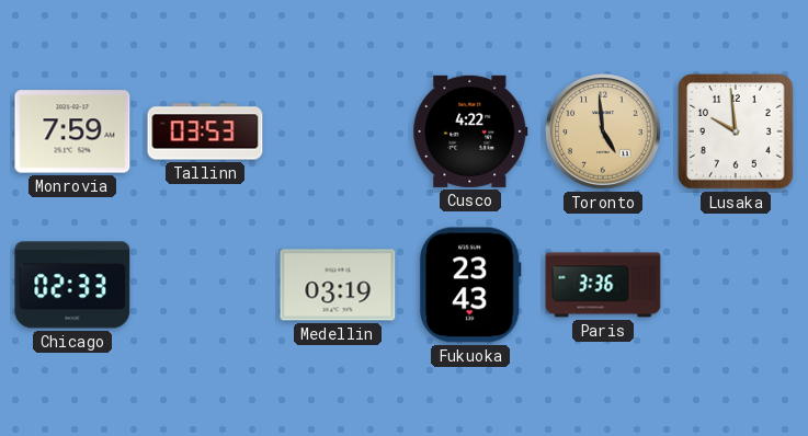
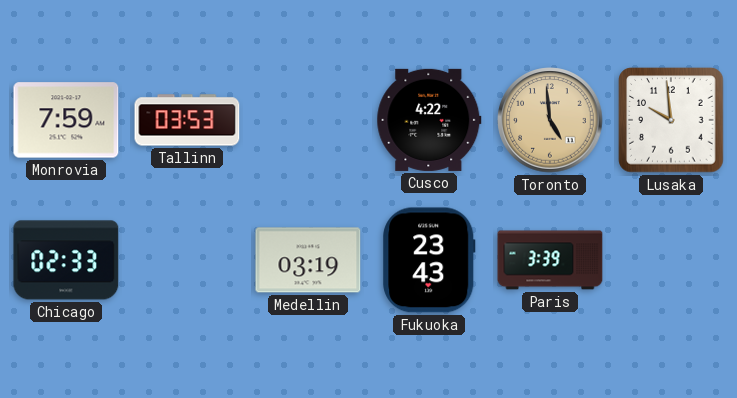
Paris: 3:36 -> 3:39 (550, 260)
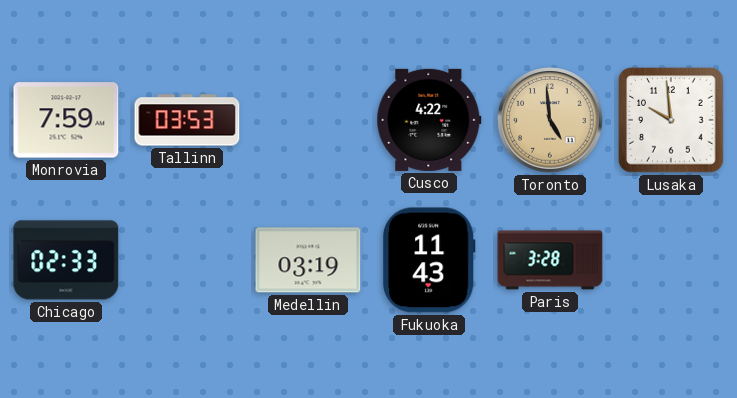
Fukuoka: 23:43 -> 11:43 (429, 260)
Paris: 3:39 -> 3:28 (550, 260)
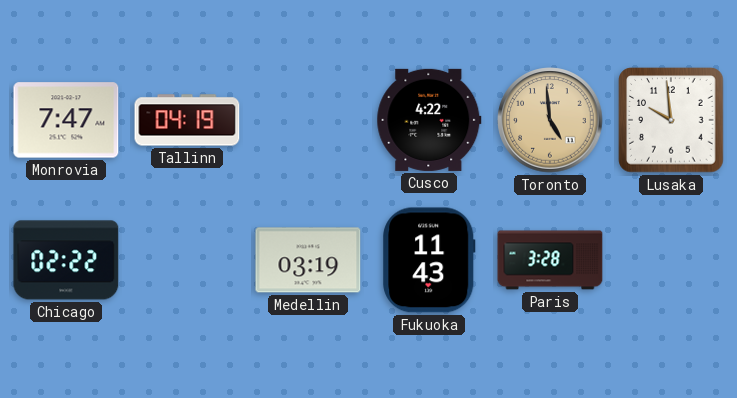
Monrovia: 7:59 -> 7:47 (66, 120)
Tallinn: 03:53 -> 04:19 (187, 120)
Chicago: 02:33 -> 02:22 (66, 260)
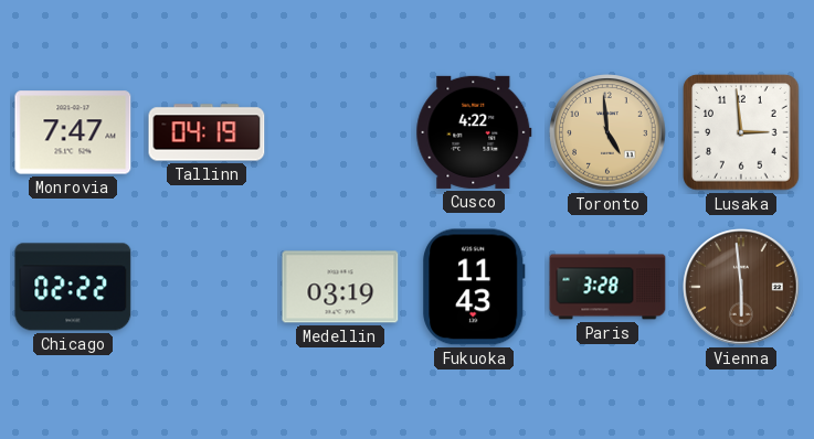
Lusaka: 9:59 -> 2:59 (741, 132)
Vienna: none -> 5:59 (741, 287)
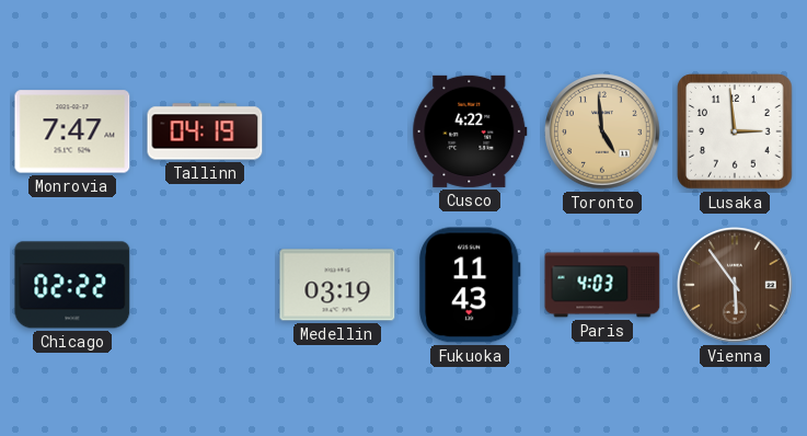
Paris: 3:28 -> 4:03 (602, 285)
Vienna: 5:59 -> 5:54 (735, 285)
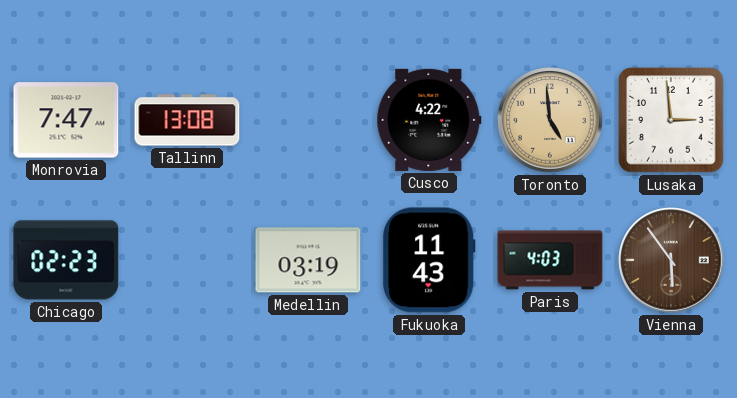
Tallinn: 04:19 -> 13:08 (187, 120)
Chicago: 02:22 -> 02:23 (66, 260)
